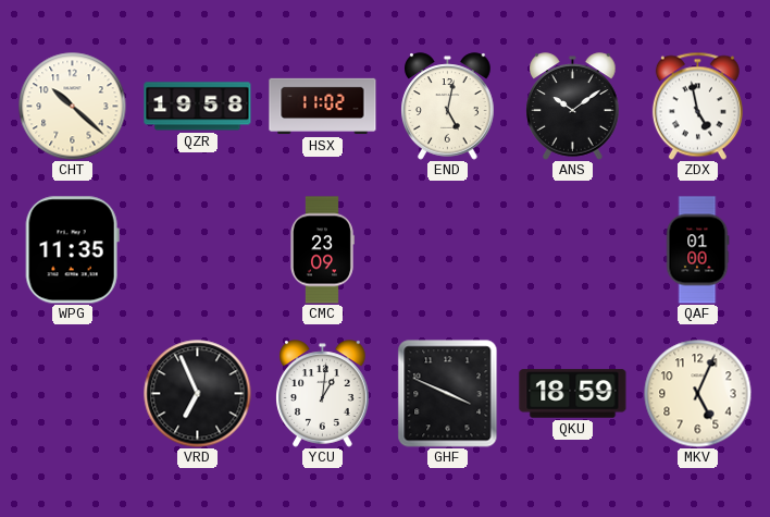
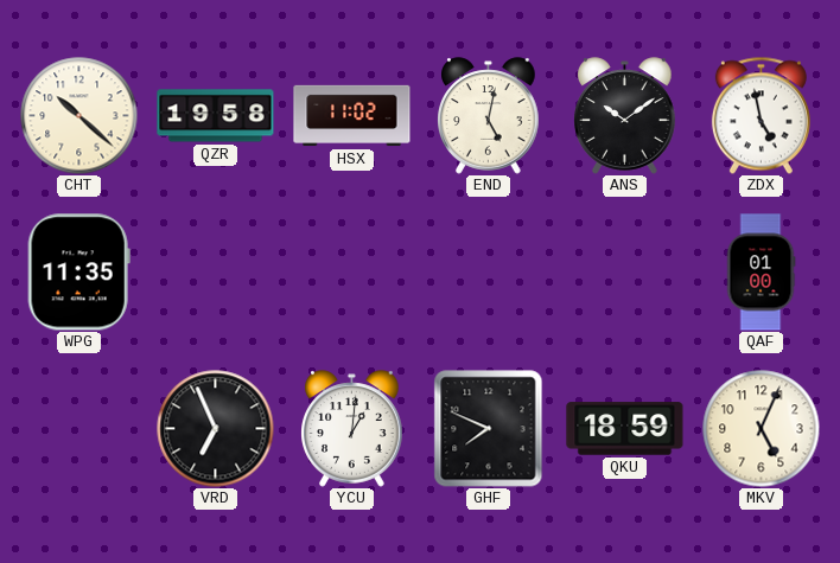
CMC: 23:09 -> none (323, 250)
GHF: 3:49 -> 7:49 (489, 429)
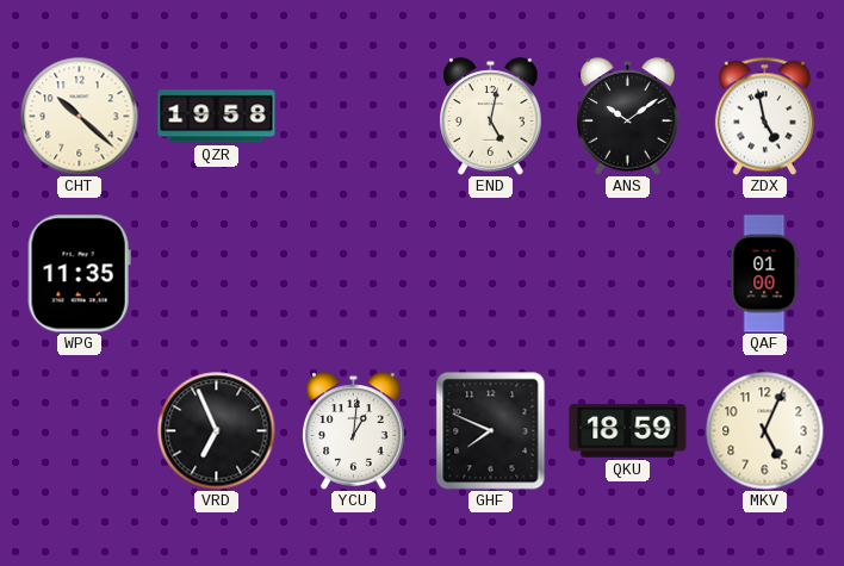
HSX: 11:02 -> none (352, 116)
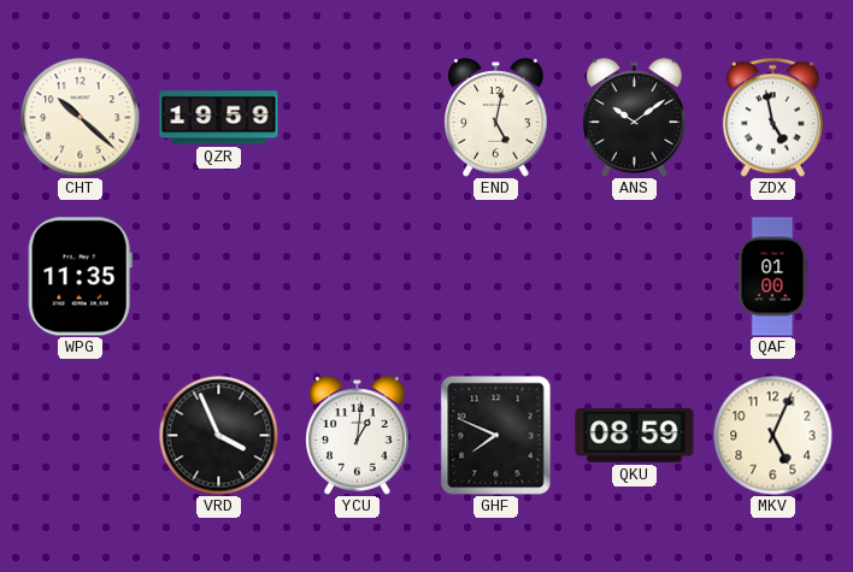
QZR: 19:58 -> 19:59 (219, 118)
VRD: 6:56 -> 3:56 (219, 436)
QKU: 18:59 -> 08:59 (635, 436)
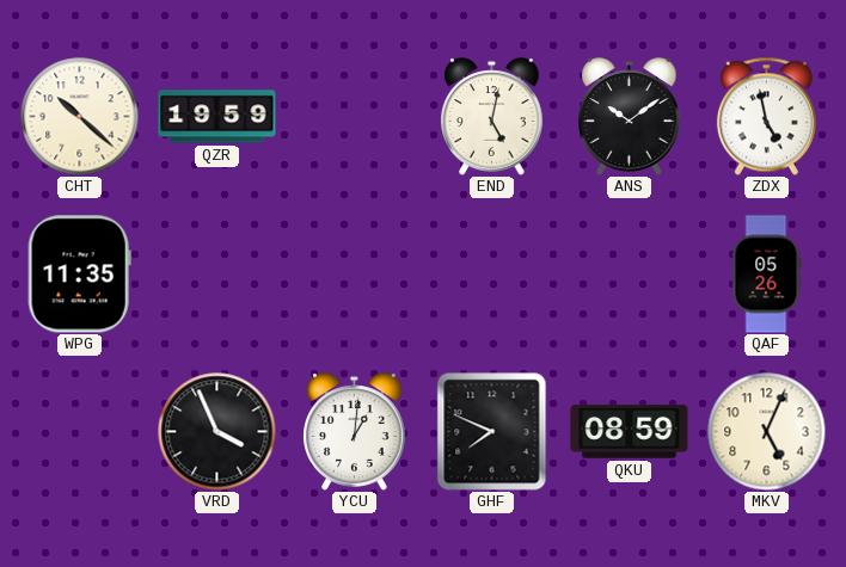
QAF: 01:00 -> 05:26 (766, 275)
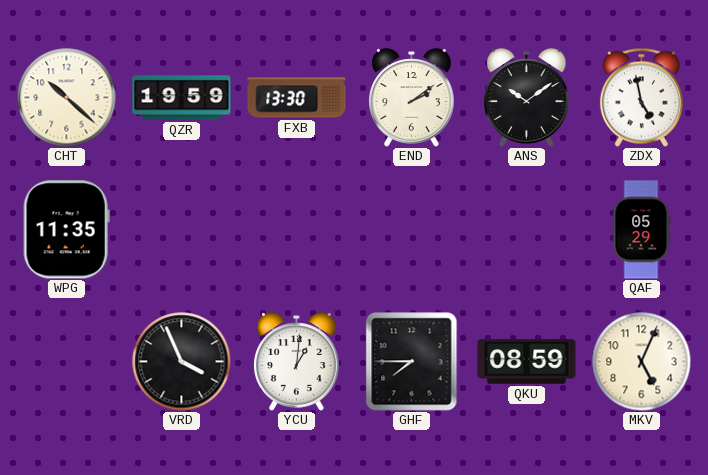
FXB: none -> 13:30 (297, 98)
END: 5:02 -> 2:09 (412, 98)
QAF: 05:26 -> 05:29 (641, 230)
GHF: 7:49 -> 7:45 (412, 362)
